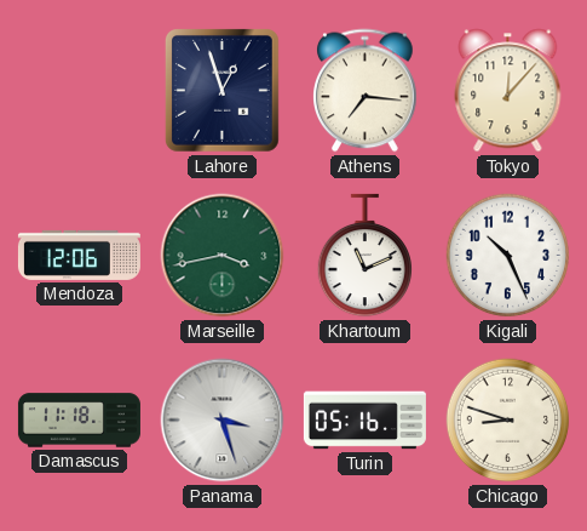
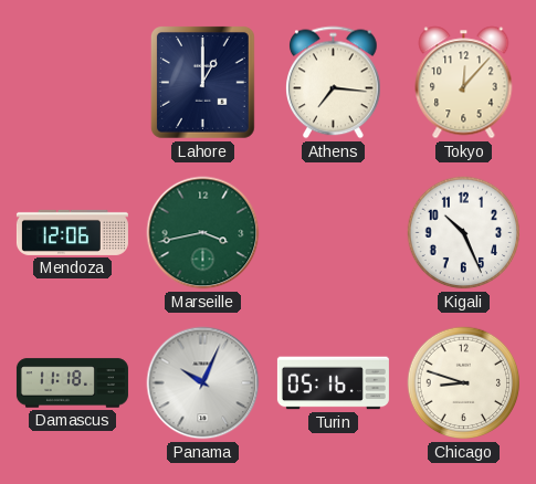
Lahore: 12:57 -> 1:00 (202, 82)
Khartoum: 11:11 -> none (364, 256)
Panama: 3:27 -> 10:04 (203, 383)
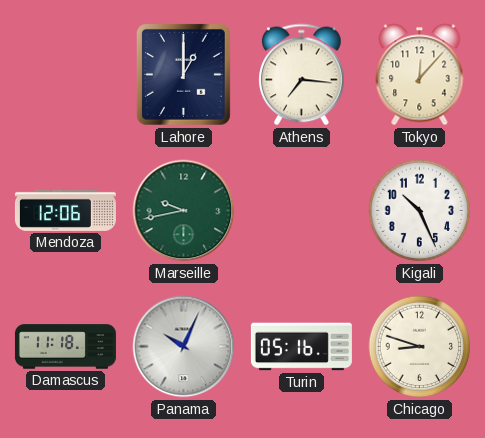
Marseille: 3:43 -> 9:43 (184, 211)
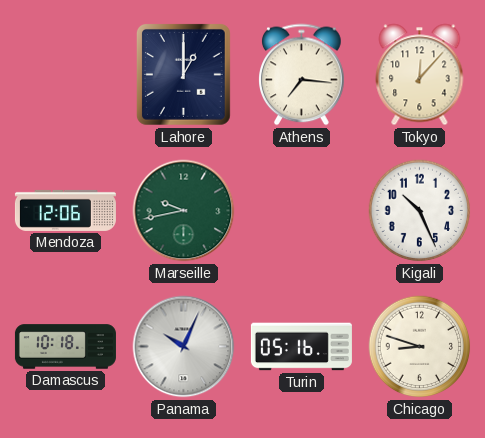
Damascus: 11:18 -> 10:18 (65, 347)
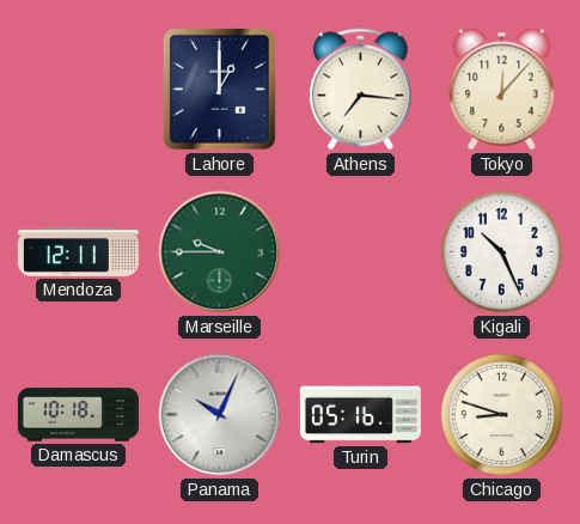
Mendoza: 12:06 -> 12:11 (78, 251)
Marseille: 9:43 -> 9:45 (220, 252)
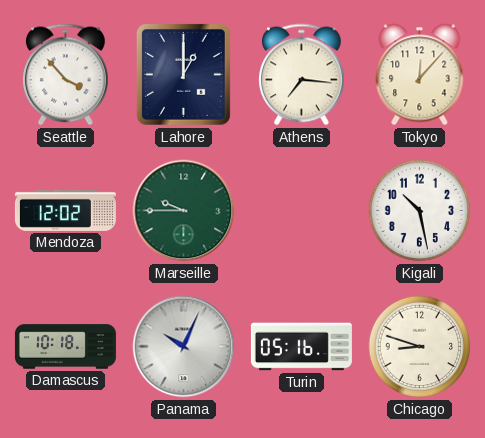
Seattle: none -> 3:53 (66, 75)
Mendoza: 12:11 -> 12:02 (65, 210)
Kigali: 10:26 -> 10:28 (420, 211)
